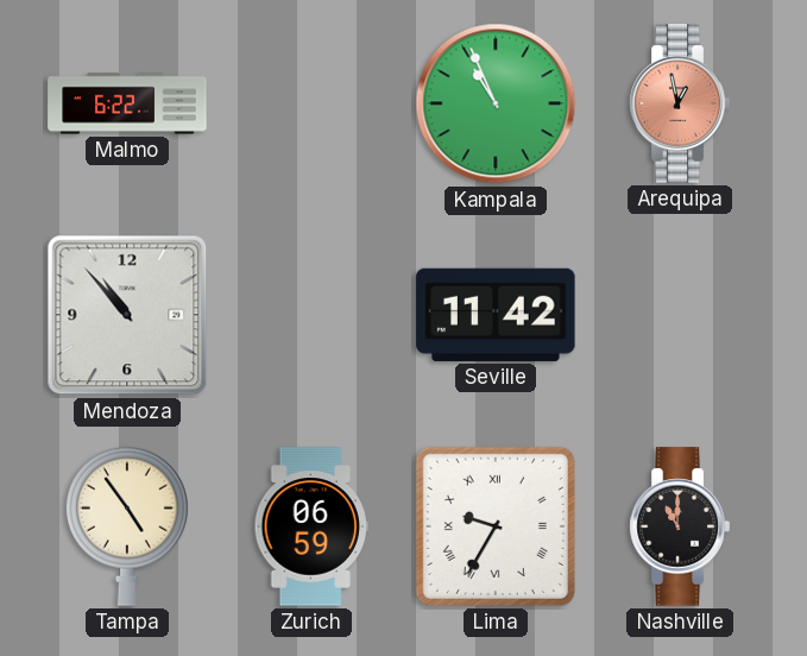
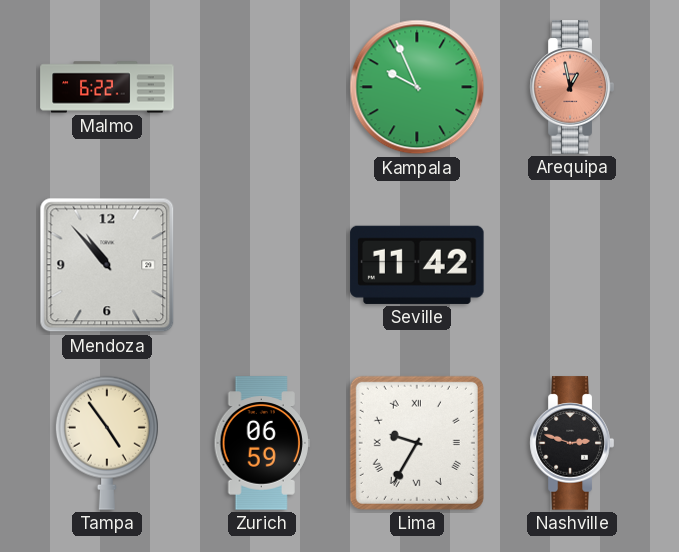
Kampala: 10:56 -> 9:56 (417, 87)
Nashville: 11:00 -> 2:48 (572, 443)
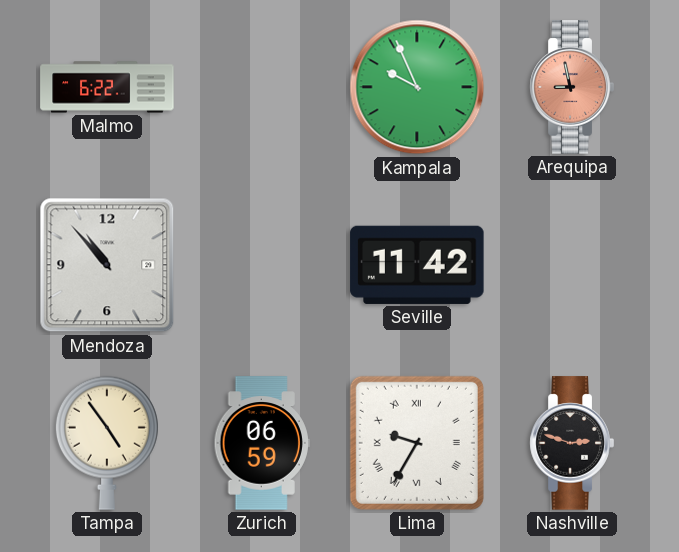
Arequipa: 12:58 -> 8:58 (572, 87)
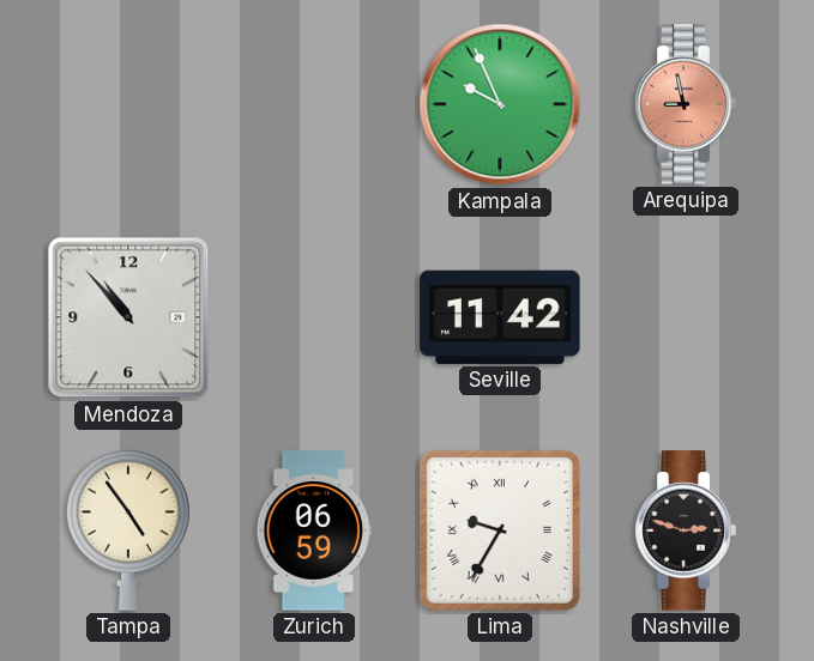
Malmo: 6:22 -> none (107, 87)
